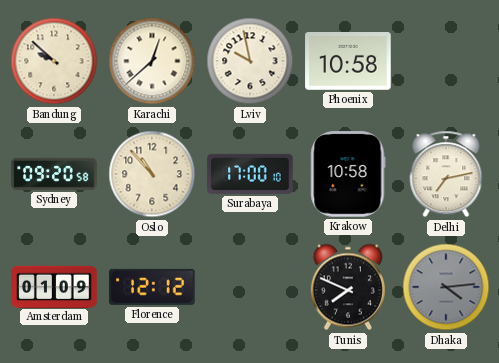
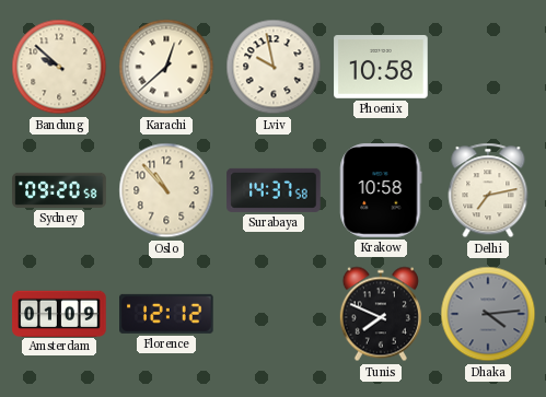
Surabaya: 17:00 -> 14:37 (274, 190)
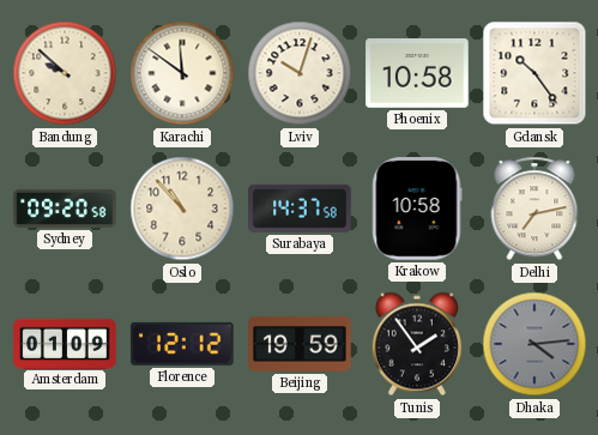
Karachi: 12:38 -> 11:51 (182, 73)
Lviv: 9:58 -> 10:03 (300, 73)
Gdansk: none -> 10:24 (534, 73)
Beijing: none -> 19:59 (300, 344)
Tunis: 7:49 -> 1:54 (417, 344)
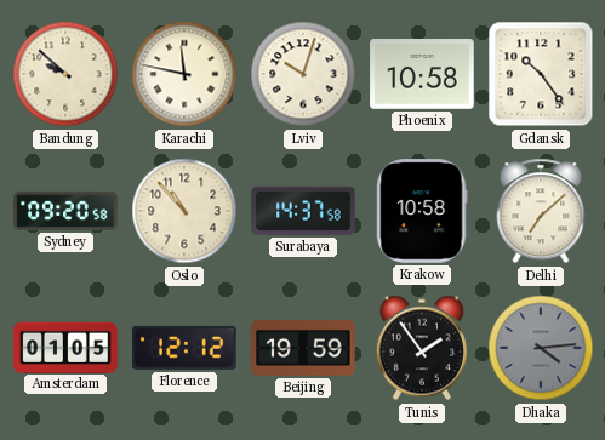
Karachi: 11:51 -> 11:47 (184, 74)
Delhi: 7:13 -> 7:08 (541, 211)
Amsterdam: 01:09 -> 01:05 (65, 347)
